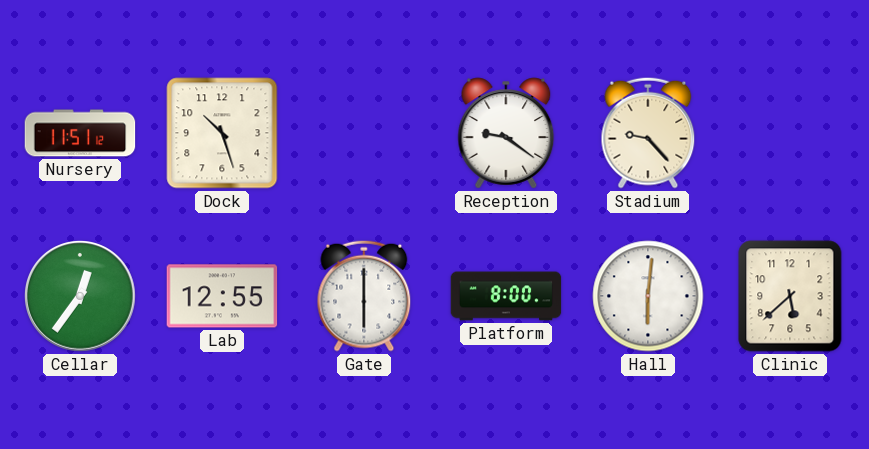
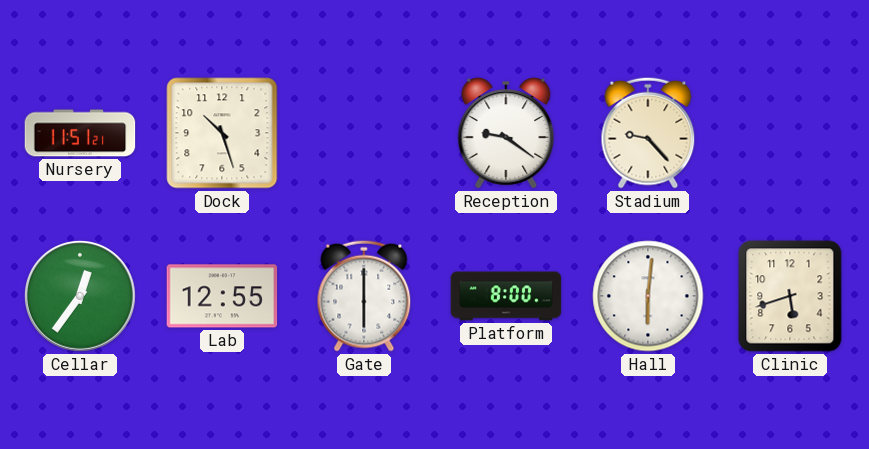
Nursery: 11:51:12 -> 11:51:21 (80, 133)
Clinic: 5:38 -> 5:42 (790, 296)
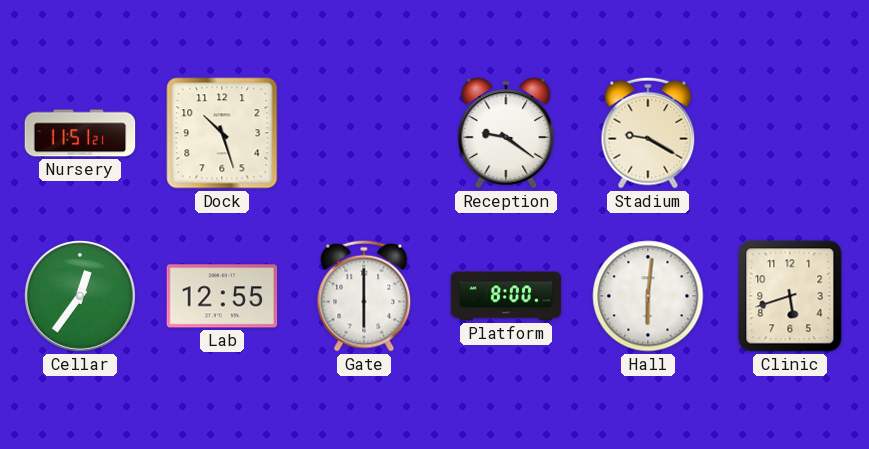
Stadium: 9:23 -> 9:20 (648, 133)
